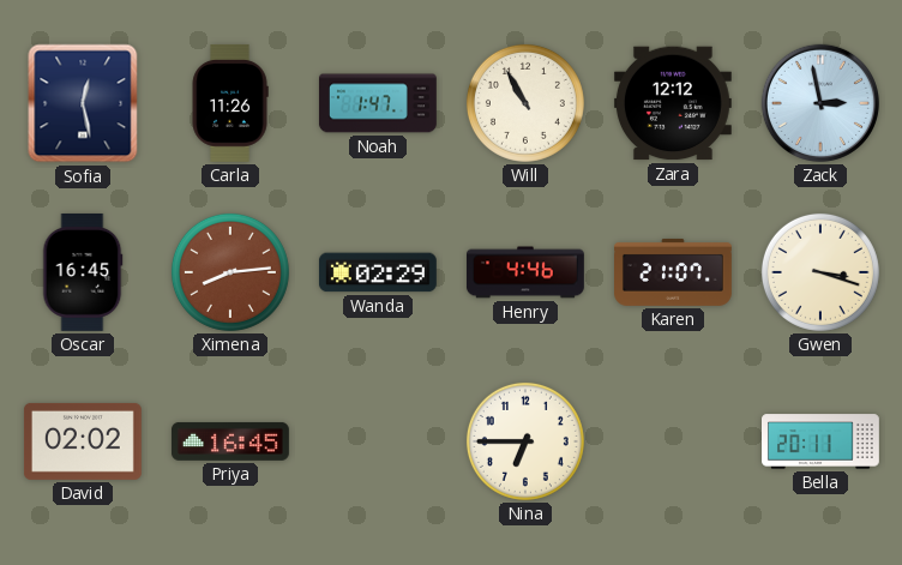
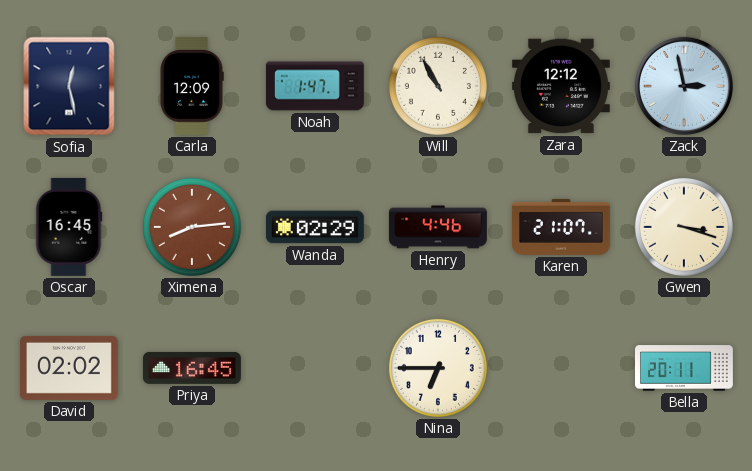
Carla: 11:26 -> 12:09 (192, 86)
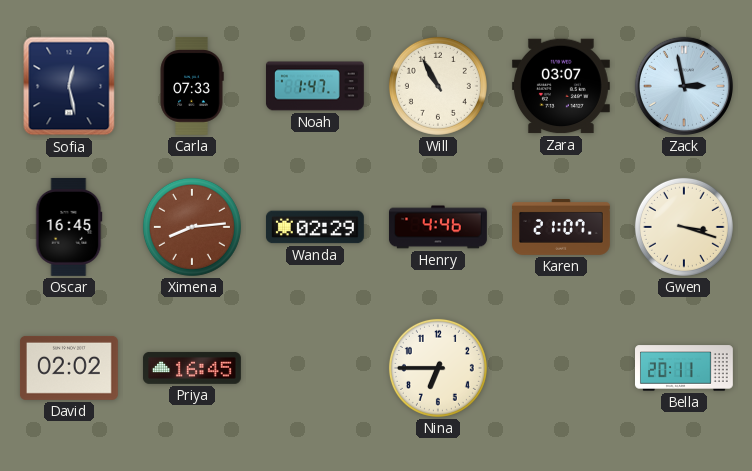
Carla: 12:09 -> 07:33 (192, 86)
Zara: 12:12 -> 03:07 (561, 86)
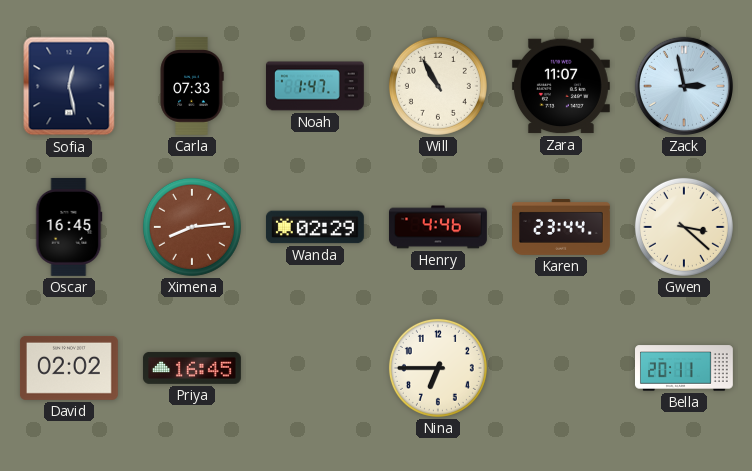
Zara: 03:07 -> 11:07 (561, 86)
Karen: 21:07 -> 23:44 (562, 227)
Gwen: 3:18 -> 3:22 (684, 227)
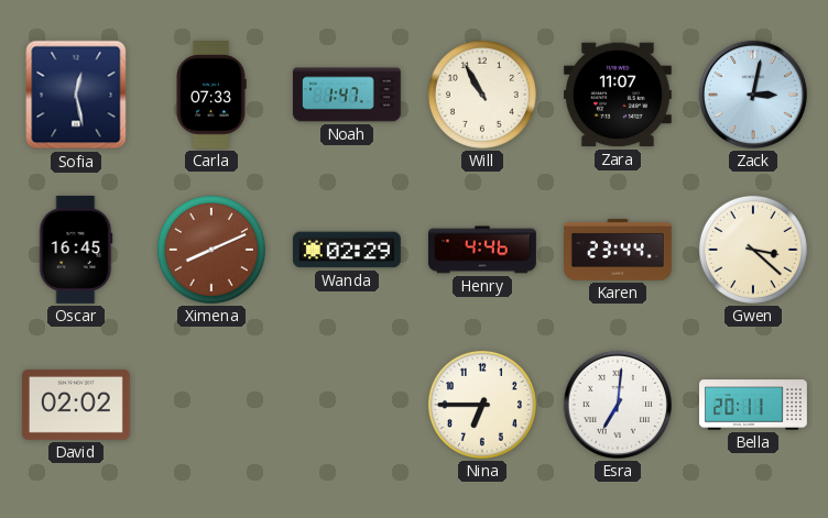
Zack: 2:58 -> 3:02 (753, 95)
Ximena: 8:14 -> 8:11 (211, 250)
Priya: 16:45 -> none (192, 368)
Esra: none -> 7:01 (618, 405)
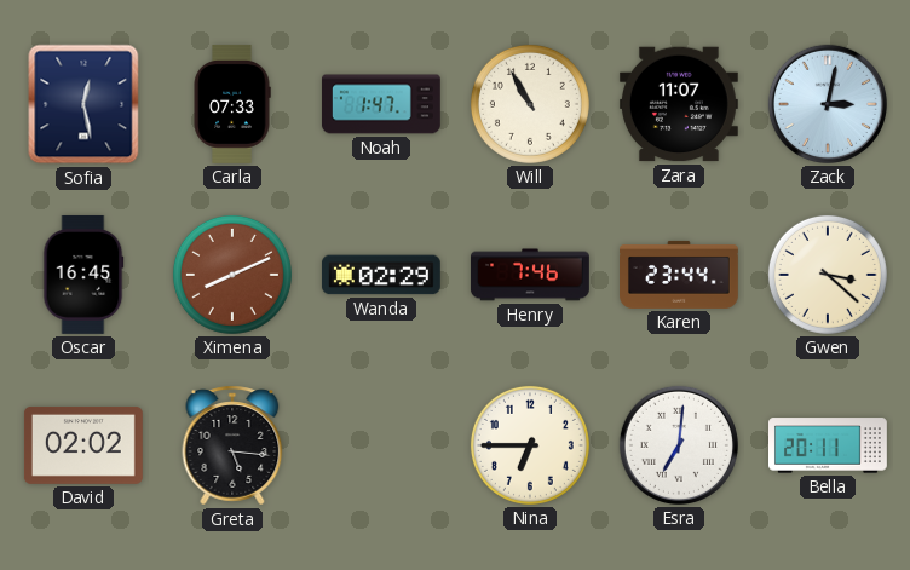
Henry: 4:46 -> 7:46 (530, 275)
Greta: none -> 5:16 (232, 445)
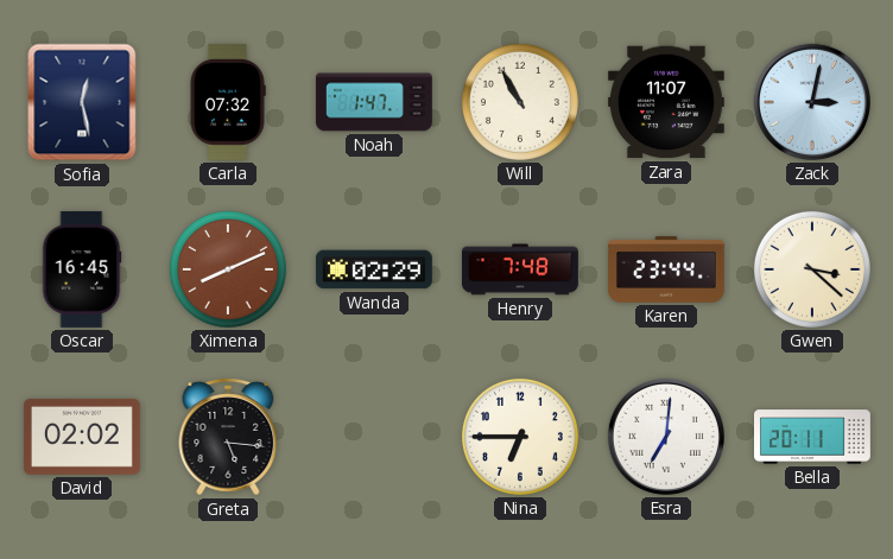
Carla: 07:33 -> 07:32 (228, 102)
Henry: 7:46 -> 7:48 (520, 269)
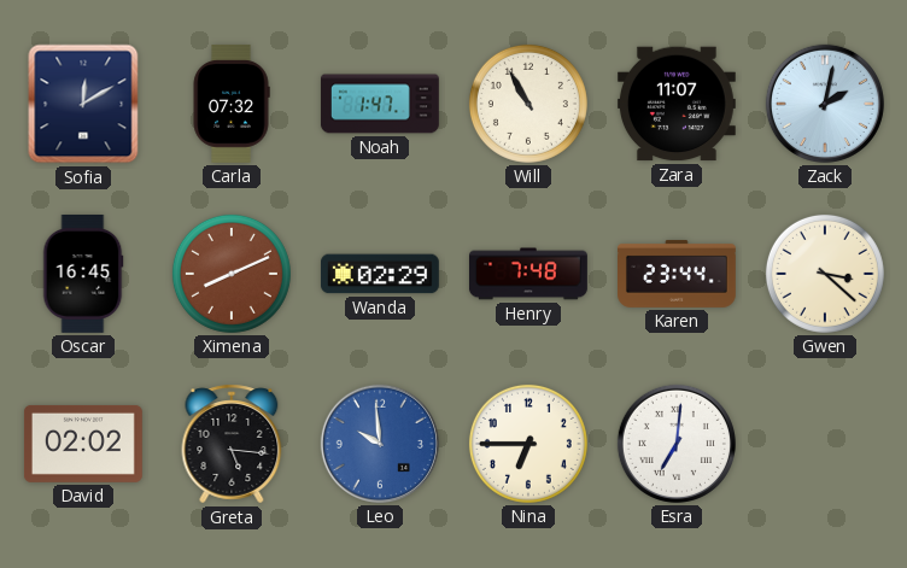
Sofia: 12:28 -> 12:10 (83, 104)
Zack: 3:02 -> 2:02 (825, 104)
Leo: none -> 9:59 (380, 444)
Bella: 20:11 -> none (813, 437)
